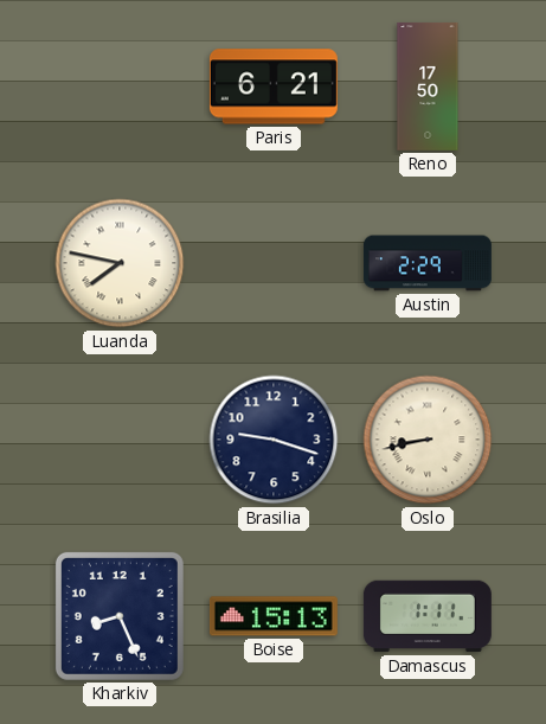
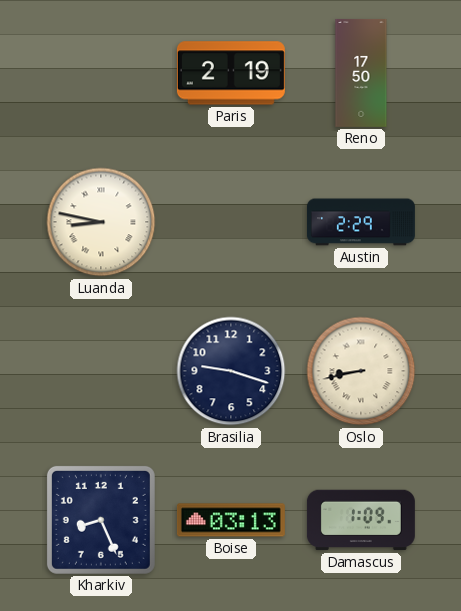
Paris: 6:21 -> 2:19 (231, 73)
Luanda: 7:47 -> 8:47 (101, 222)
Boise: 15:13 -> 03:13 (231, 520)
Damascus: 1:11 -> 1:09 (361, 520)
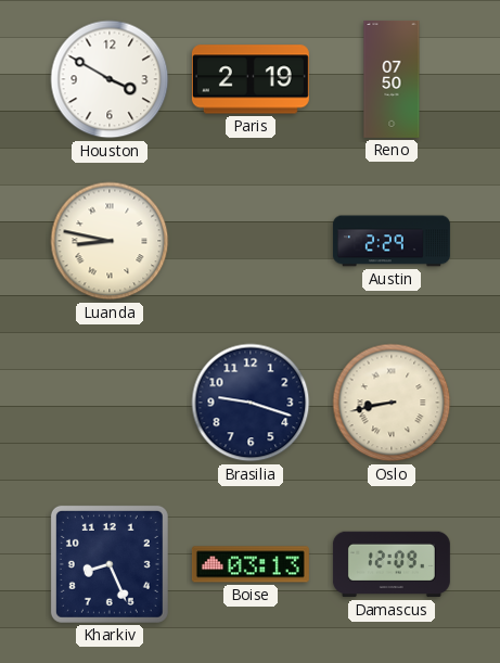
Houston: none -> 3:50 (110, 79)
Reno: 17:50 -> 07:50 (392, 79)
Damascus: 1:09 -> 12:09 (392, 564)
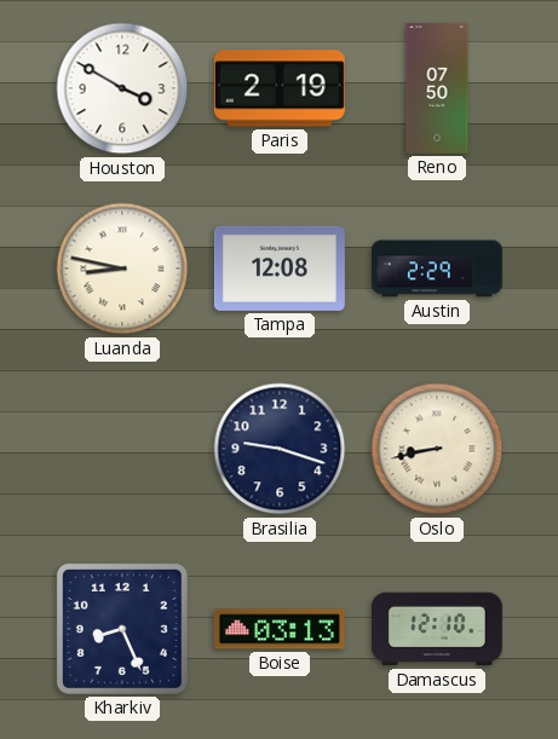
Tampa: none -> 12:08 (280, 269)
Damascus: 12:09 -> 12:10 (437, 629)
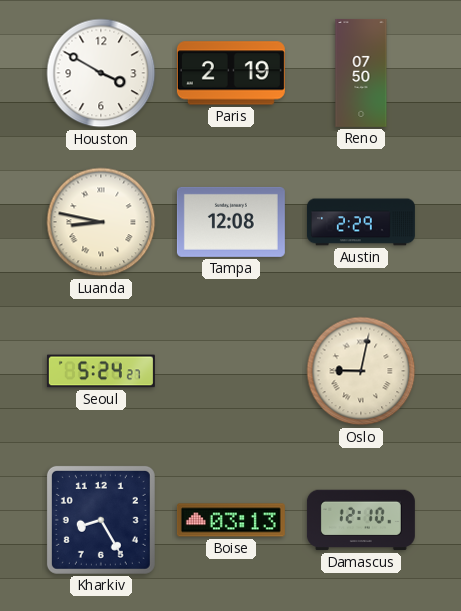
Seoul: none -> 5:24 (101, 371)
Brasilia: 9:18 -> none (280, 449)
Oslo: 8:43 -> 9:02 (361, 371)
Kharkiv: 8:26 -> 8:25 (101, 520)
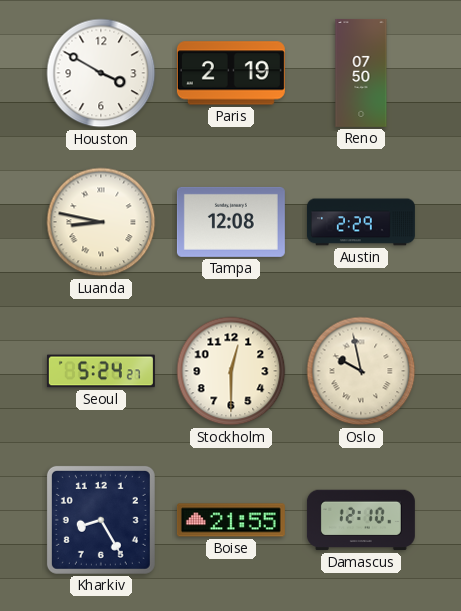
Stockholm: none -> 12:30 (231, 371)
Oslo: 9:02 -> 9:58 (361, 371)
Boise: 03:13 -> 21:55 (231, 520)
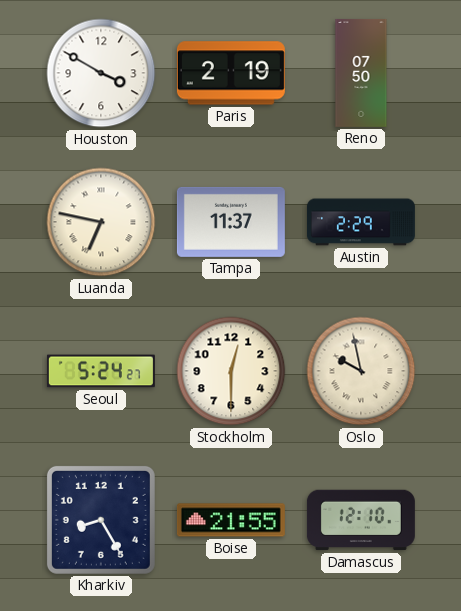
Luanda: 8:47 -> 6:47 (101, 222)
Tampa: 12:08 -> 11:37 (231, 222)
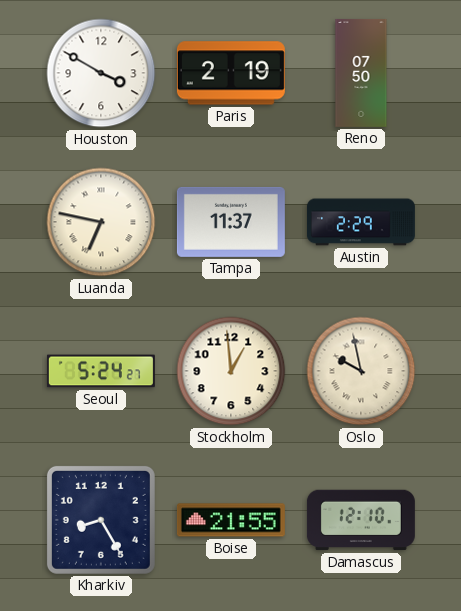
Stockholm: 12:30 -> 12:59 (231, 371)
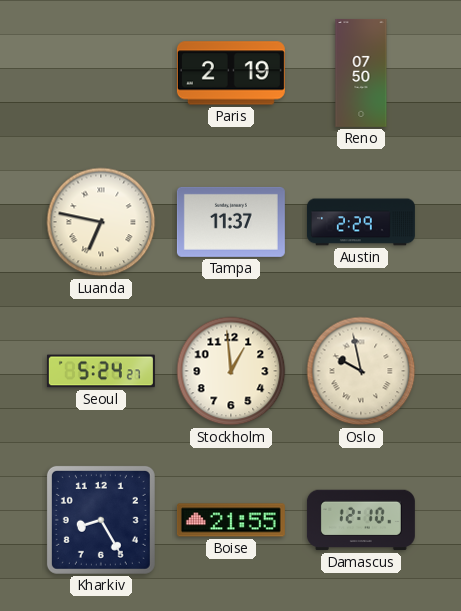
Houston: 3:50 -> none (101, 73)
